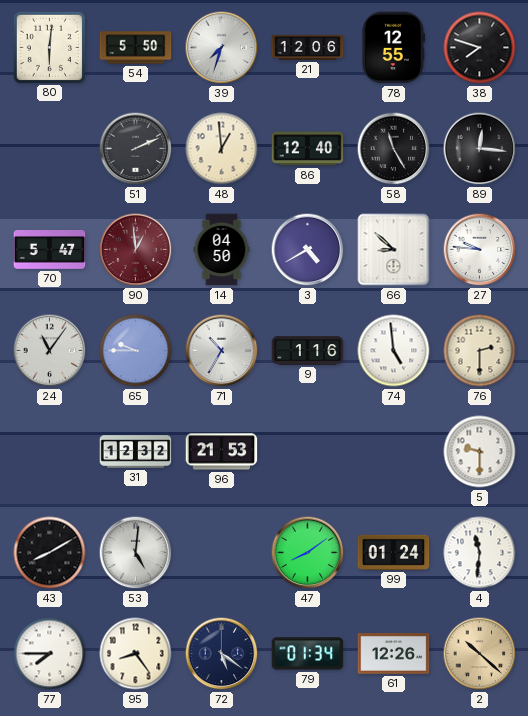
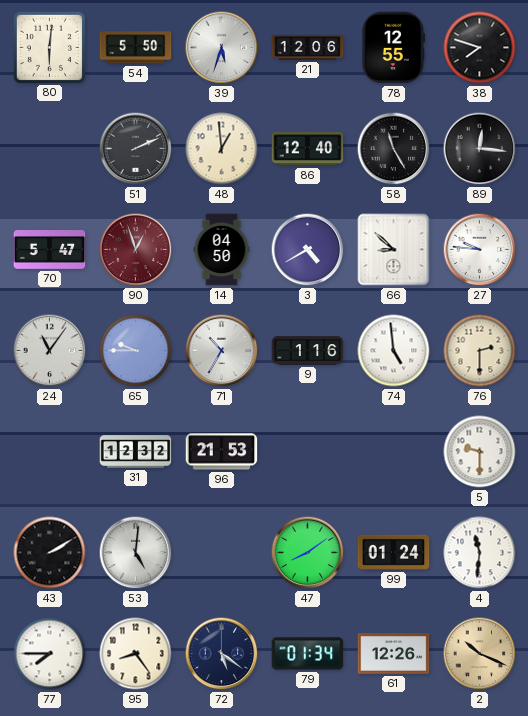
39: 7:33 -> 5:33 (222, 48)
90: 12:59 -> 12:57 (136, 250)
43: 8:10 -> 2:10 (50, 553)
2: 10:22 -> 10:19 (480, 654)
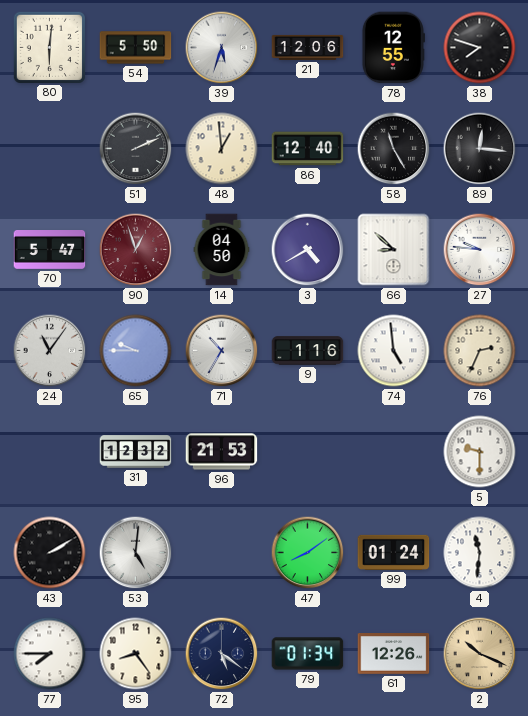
76: 2:30 -> 2:34 (480, 351)
